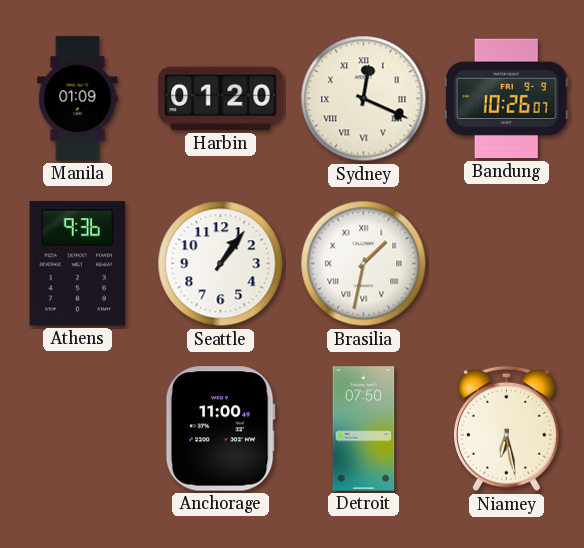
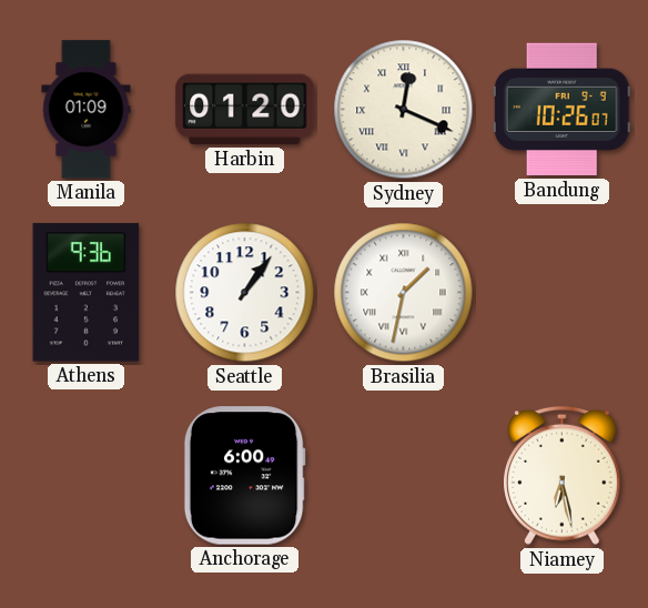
Anchorage: 11:00 -> 6:00 (244, 476)
Detroit: 07:50 -> none (364, 429)
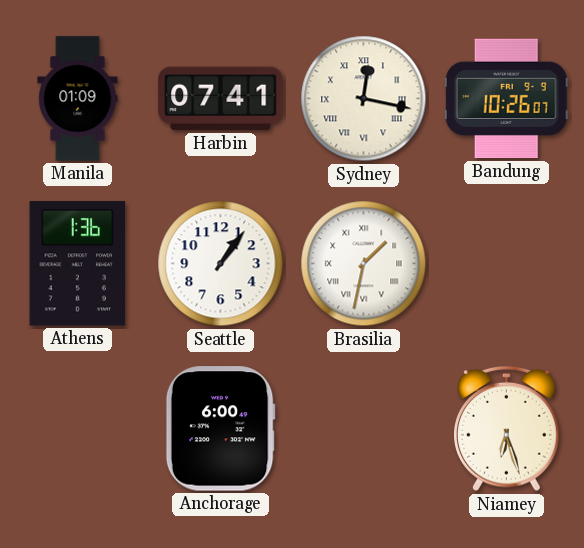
Harbin: 01:20 -> 07:41 (221, 99)
Sydney: 12:19 -> 12:17 (364, 99)
Athens: 9:36 -> 1:36 (78, 264)
Niamey: 6:28 -> 6:27 (507, 429)
